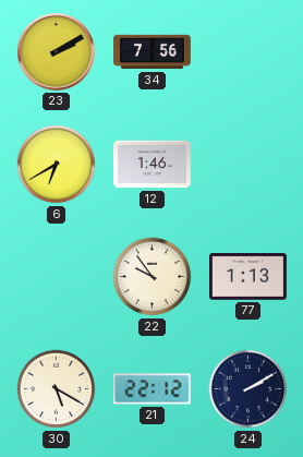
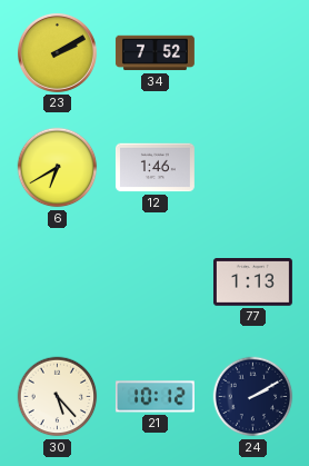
34: 7:56 -> 7:52 (154, 53)
22: 9:54 -> none (153, 277)
30: 5:20 -> 5:23 (58, 397)
21: 22:12 -> 10:12 (154, 397)
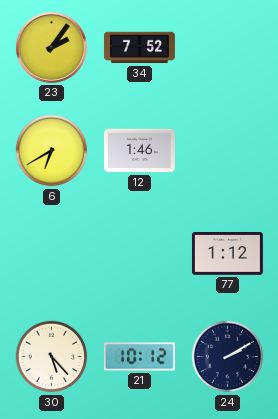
23: 2:10 -> 2:06 (51, 47)
77: 1:13 -> 1:12 (227, 254)
